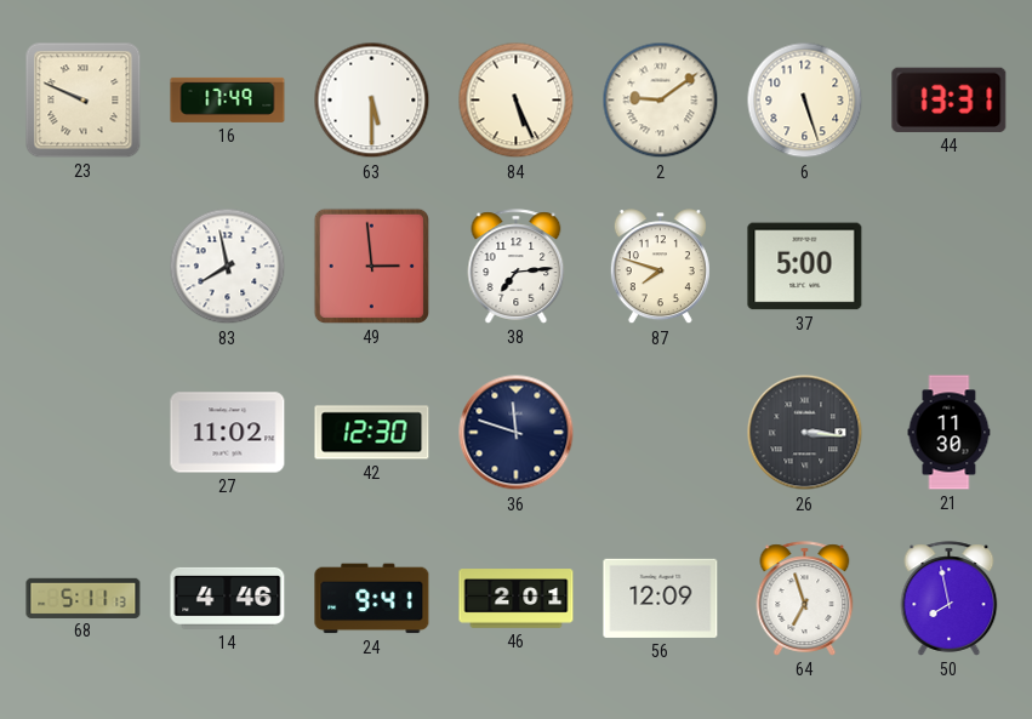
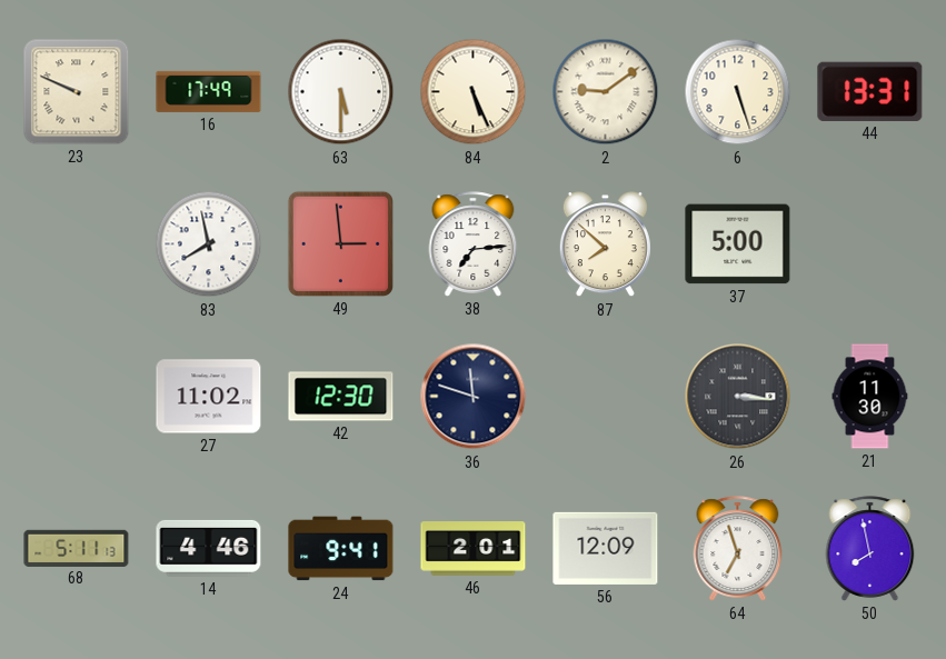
87: 7:48 -> 7:52 (605, 244)
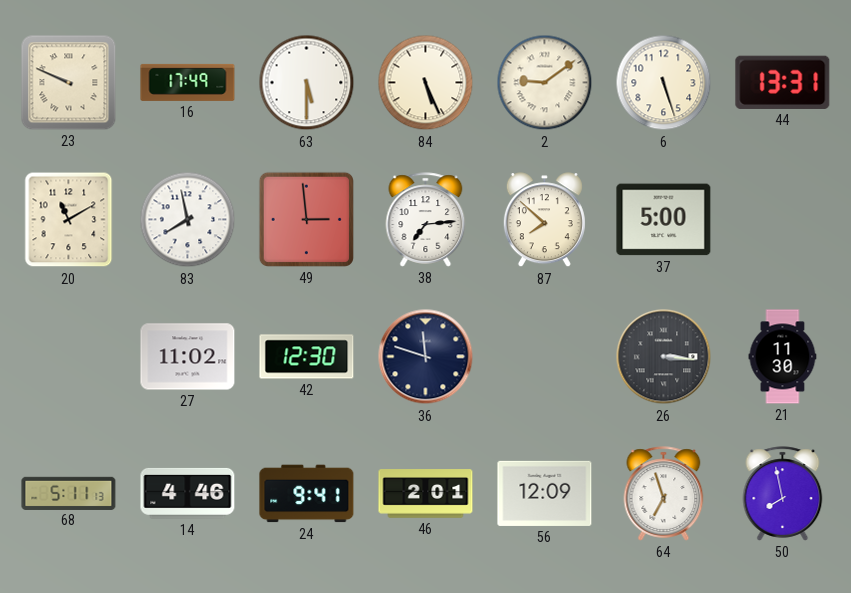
20: none -> 11:10 (69, 220)
